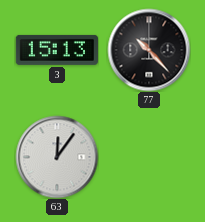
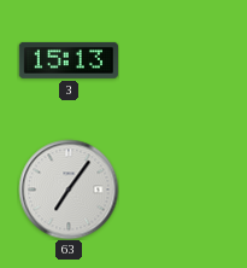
77: 10:23 -> none (149, 50)
63: 12:06 -> 7:06 (69, 190)
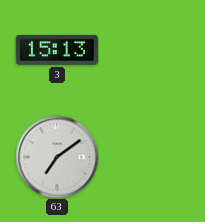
63: 7:06 -> 7:09 (57, 157)
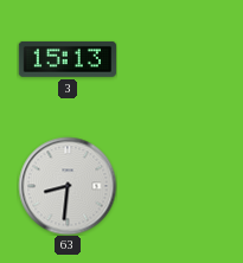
63: 7:09 -> 8:31 (68, 186)
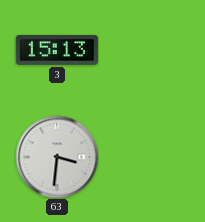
63: 8:31 -> 3:31 (57, 157)
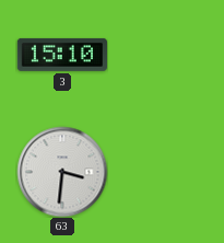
3: 15:13 -> 15:10 (62, 55)
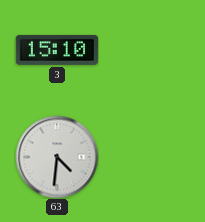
63: 3:31 -> 4:31 (57, 157)
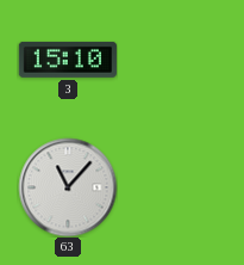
63: 4:31 -> 11:07 (68, 187)
